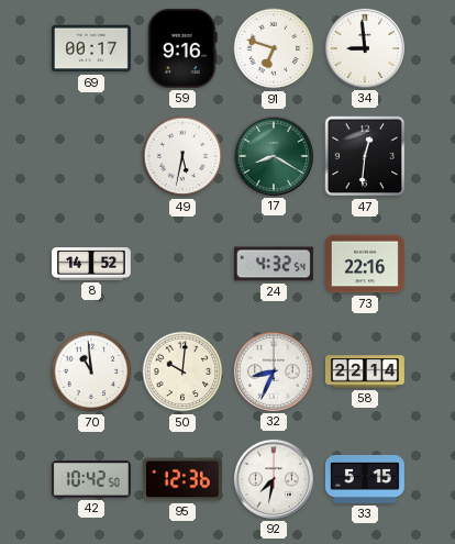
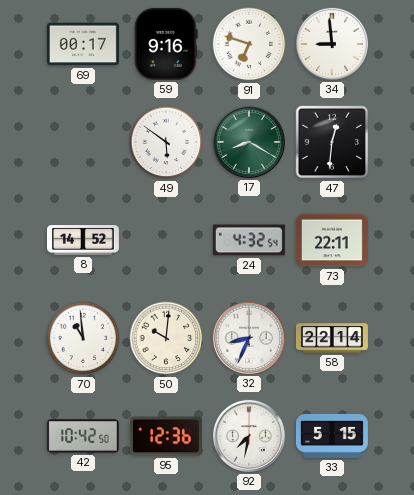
49: 5:32 -> 5:51 (166, 142)
73: 22:16 -> 22:11 (332, 240)
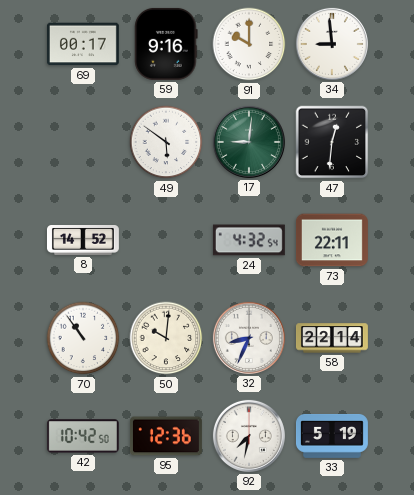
91: 6:48 -> 10:00 (249, 44)
17: 8:20 -> 9:01 (249, 142)
70: 10:59 -> 10:54 (83, 338)
33: 5:15 -> 5:19 (332, 436)
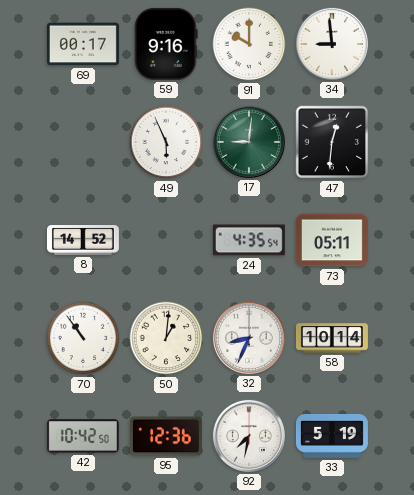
49: 5:51 -> 5:56 (166, 142)
24: 4:32 -> 4:35 (249, 240)
73: 22:11 -> 05:11 (332, 240)
50: 10:01 -> 1:01 (166, 338)
58: 22:14 -> 10:14 (332, 338)
